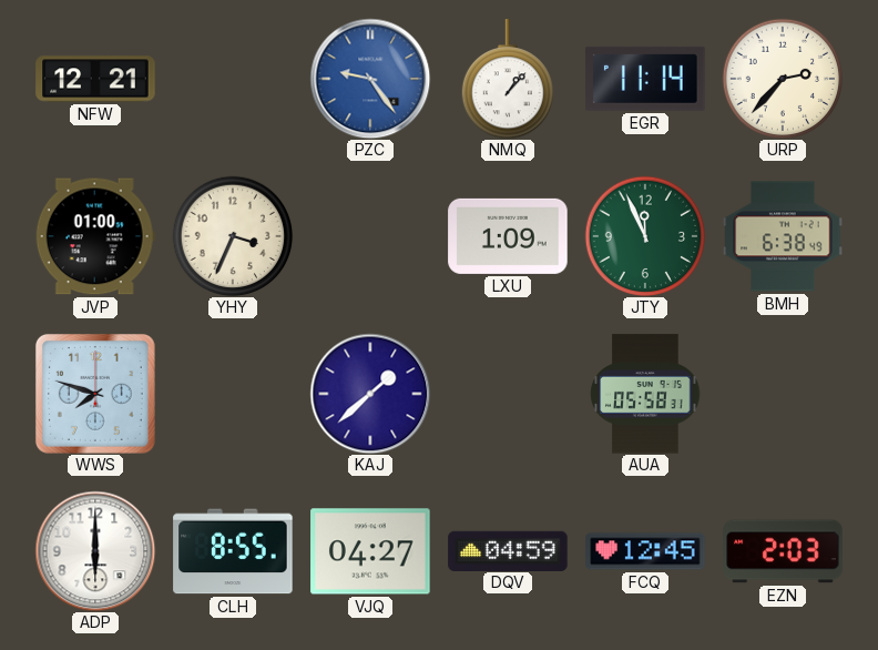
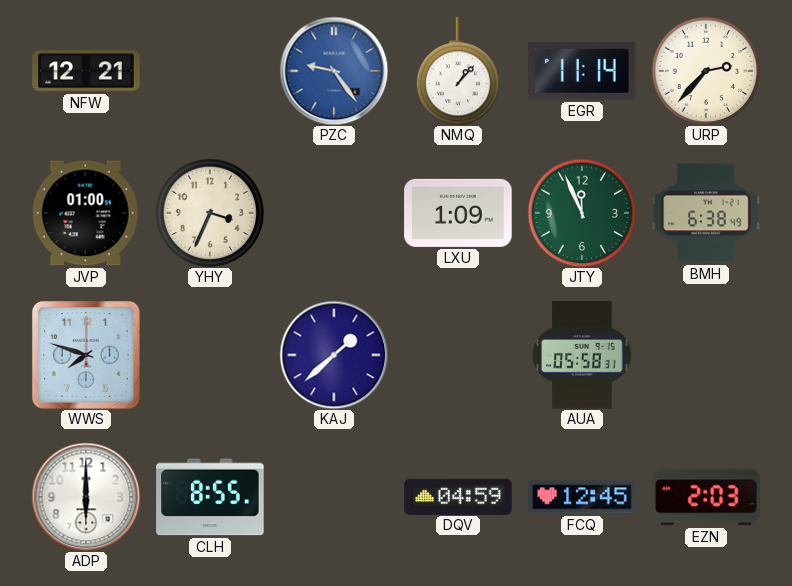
VJQ: 04:27 -> none (370, 551)
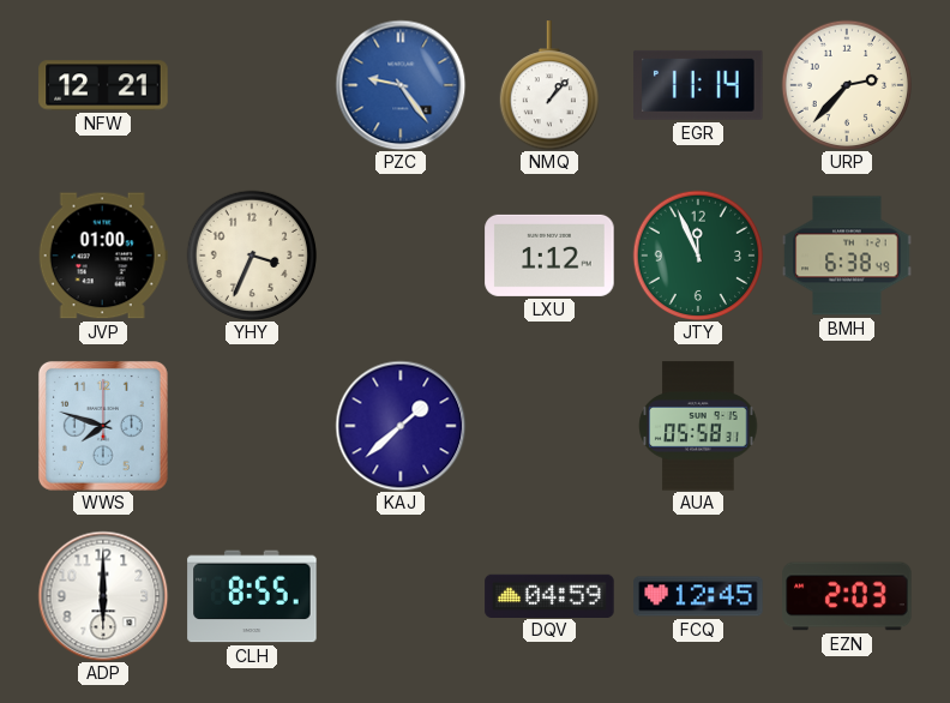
LXU: 1:09 -> 1:12 (549, 256)
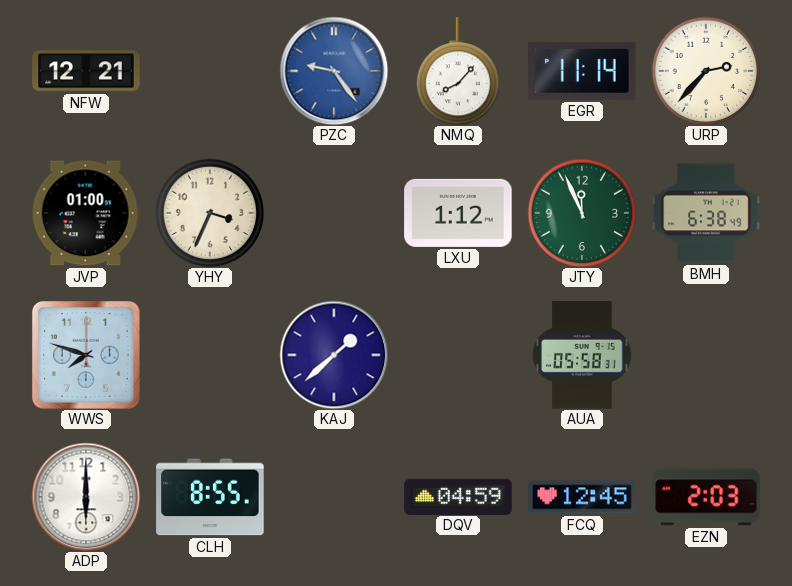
NMQ: 1:07 -> 8:07 (457, 71)
